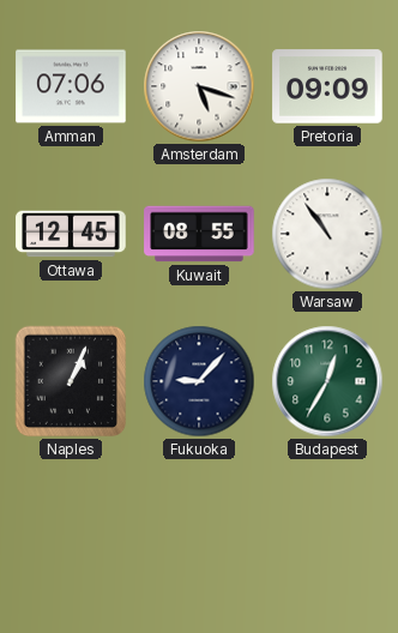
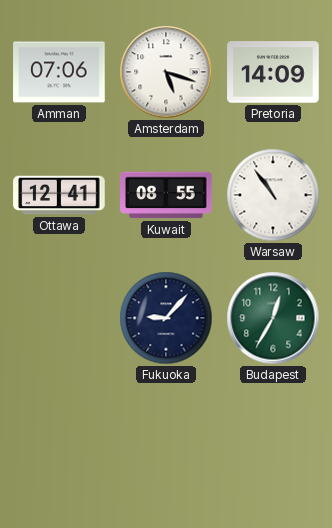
Pretoria: 09:09 -> 14:09 (273, 72)
Ottawa: 12:45 -> 12:41 (59, 195)
Naples: 1:04 -> none (71, 381)
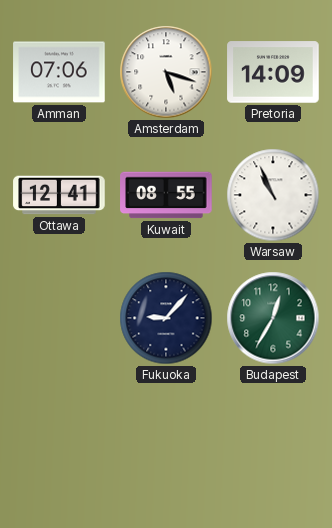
Warsaw: 10:54 -> 10:56 (273, 195)
